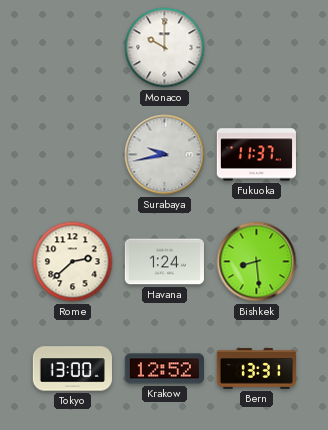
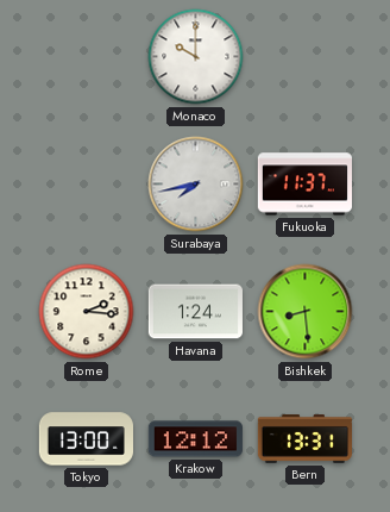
Surabaya: 9:43 -> 7:43 (196, 185)
Rome: 2:38 -> 2:16 (87, 312)
Krakow: 12:52 -> 12:12 (195, 439)
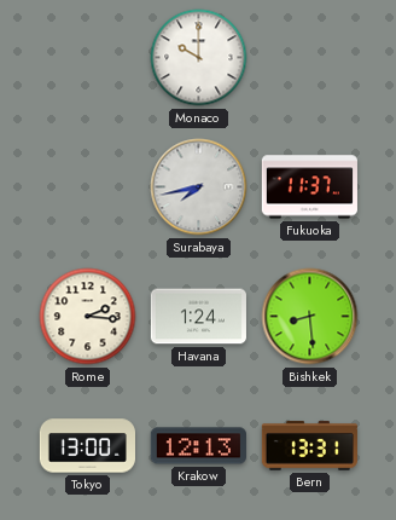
Krakow: 12:12 -> 12:13 (198, 446)
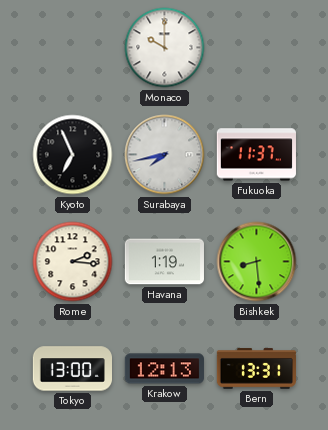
Kyoto: none -> 6:56 (73, 155)
Havana: 1:24 -> 1:19 (164, 262)
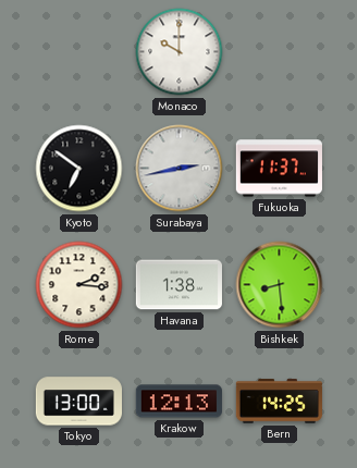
Kyoto: 6:56 -> 6:51 (79, 169)
Surabaya: 7:43 -> 2:43 (180, 169)
Havana: 1:19 -> 1:38 (178, 285)
Bern: 13:31 -> 14:25 (279, 402)
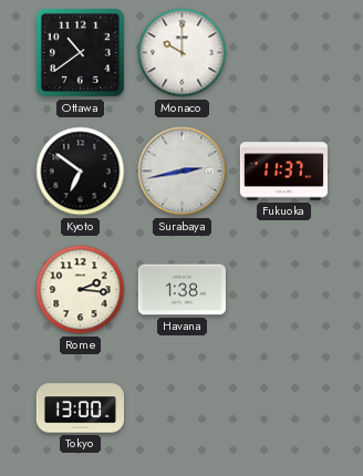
Ottawa: none -> 10:39 (80, 52)
Bishkek: 8:29 -> none (280, 285)
Krakow: 12:13 -> none (178, 402)
Bern: 14:25 -> none (279, 402)
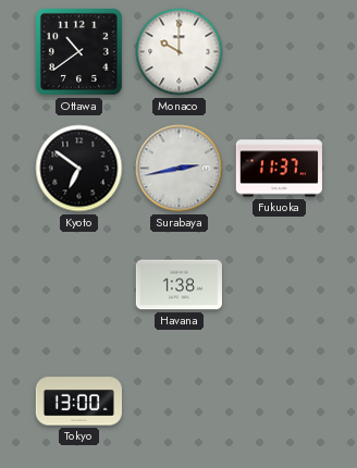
Rome: 2:16 -> none (81, 290)
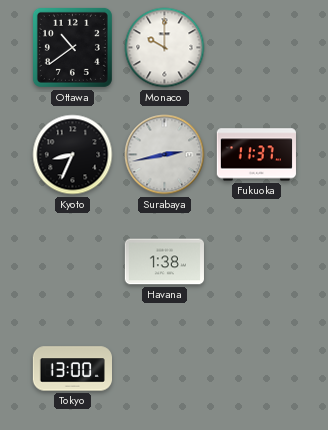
Kyoto: 6:51 -> 8:34 (73, 155)
